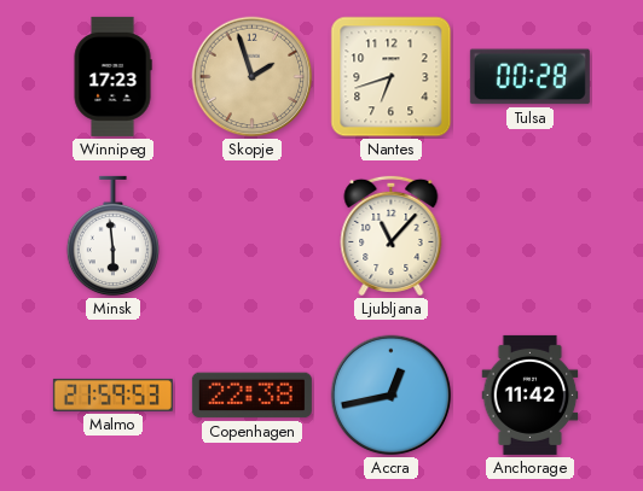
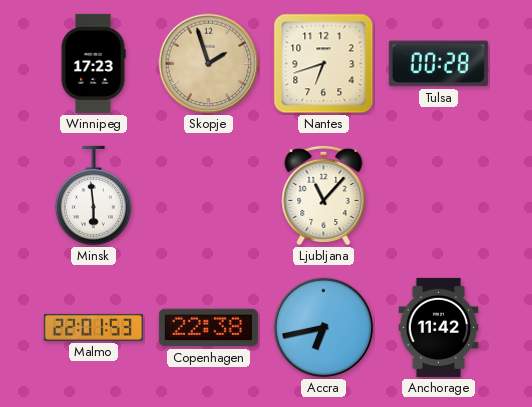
Malmo: 21:59 -> 22:01 (93, 327)
Accra: 12:43 -> 6:43 (324, 328)
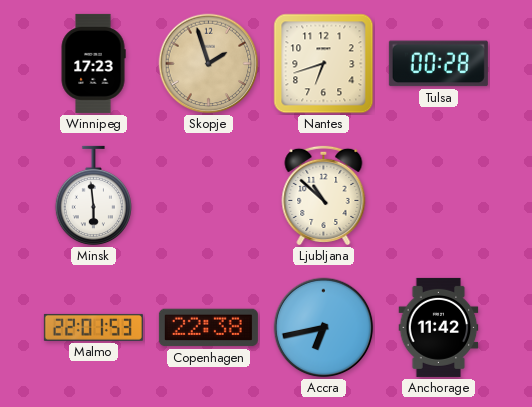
Ljubljana: 11:07 -> 10:52 (324, 195)
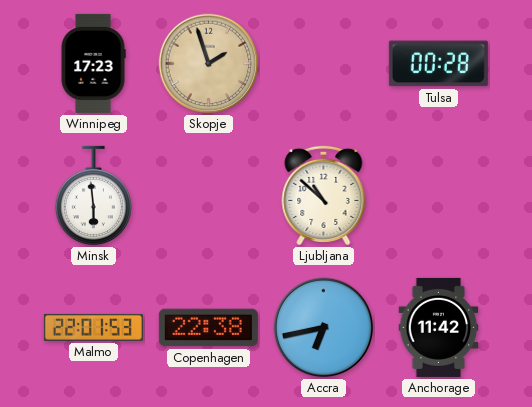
Nantes: 6:42 -> none (324, 64)
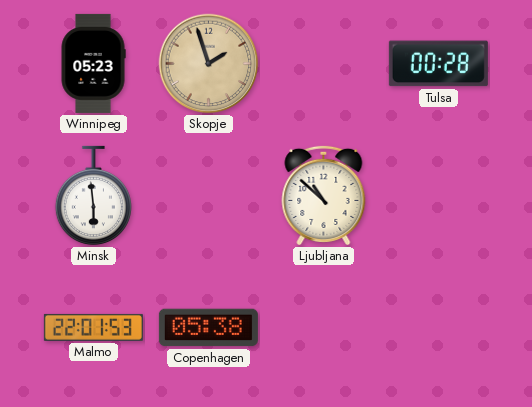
Winnipeg: 17:23 -> 05:23 (93, 63)
Copenhagen: 22:38 -> 05:38 (208, 328)
Accra: 6:43 -> none (324, 328)
Anchorage: 11:42 -> none (439, 327)
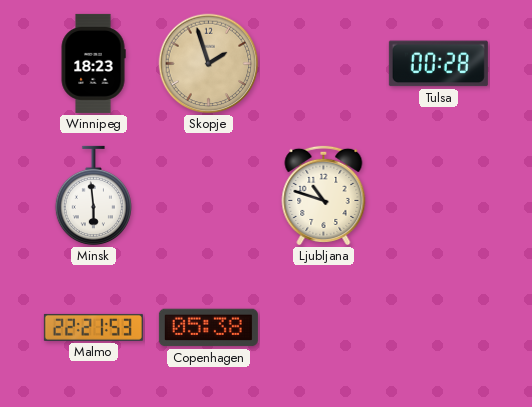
Winnipeg: 05:23 -> 18:23 (93, 63)
Ljubljana: 10:52 -> 10:48 (324, 195)
Malmo: 22:01 -> 22:21 (93, 327)
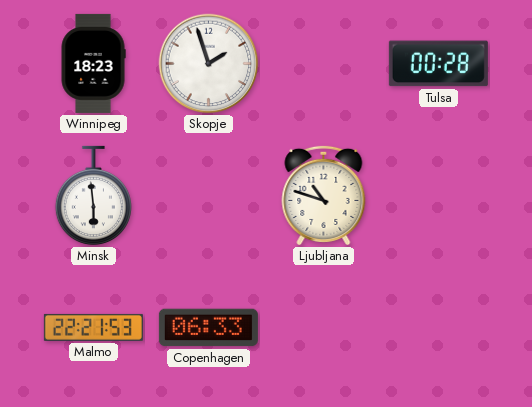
Skopje dial: champagne -> white (209, 64)
Copenhagen: 05:38 -> 06:33 (208, 328)
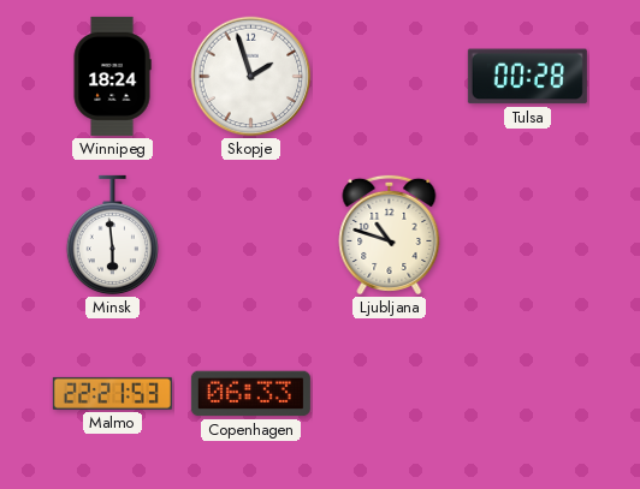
Winnipeg: 18:23 -> 18:24 (112, 76)
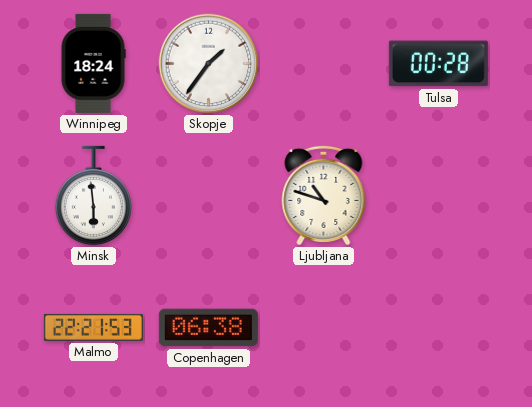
Skopje: 1:57 -> 1:36 (209, 64)
Copenhagen: 06:33 -> 06:38 (208, 328)
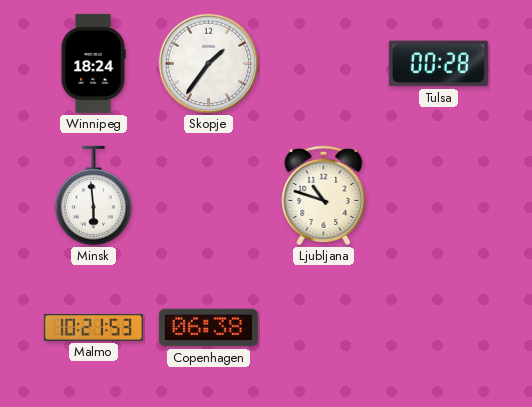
Malmo: 22:21 -> 10:21 (93, 327)
